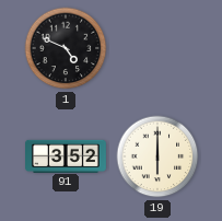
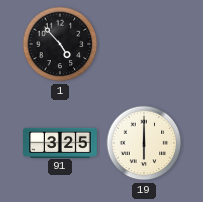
1: 4:49 -> 4:53 (60, 44)
91: 3:52 -> 3:25 (61, 142)
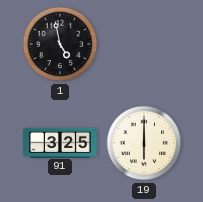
1: 4:53 -> 4:58 (60, 44)
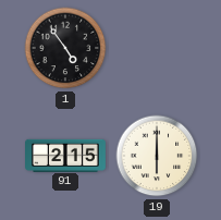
1: 4:58 -> 4:54 (65, 48)
91: 3:25 -> 2:15 (66, 155)
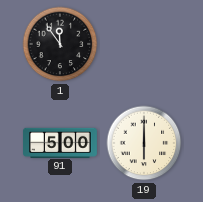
1: 4:54 -> 11:54 (60, 44)
91: 2:15 -> 5:00 (61, 142)
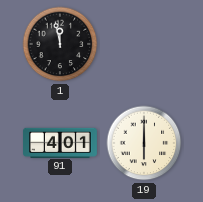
1: 11:54 -> 11:58 (60, 44)
91: 5:00 -> 4:01 (61, 142)
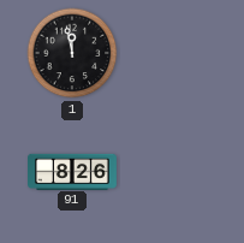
91: 4:01 -> 8:26 (73, 171)
19: 6:00 -> none (144, 143)
